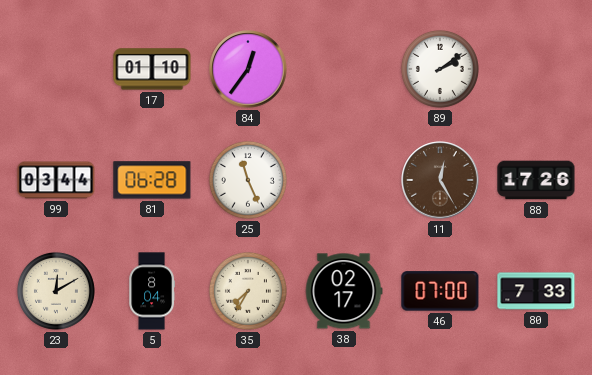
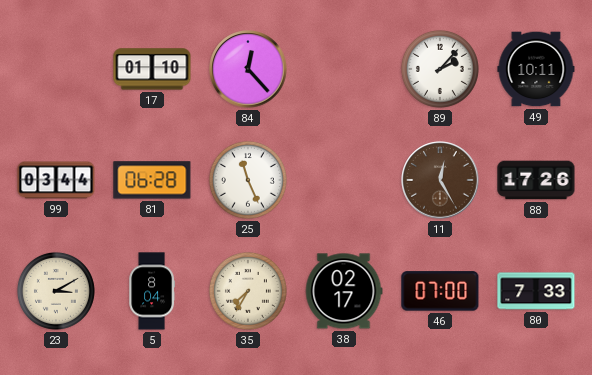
84: 12:36 -> 12:23 (248, 69)
89: 2:09 -> 2:07 (440, 69)
49: none -> 10:11 (536, 69)
23: 12:10 -> 3:10 (56, 291)
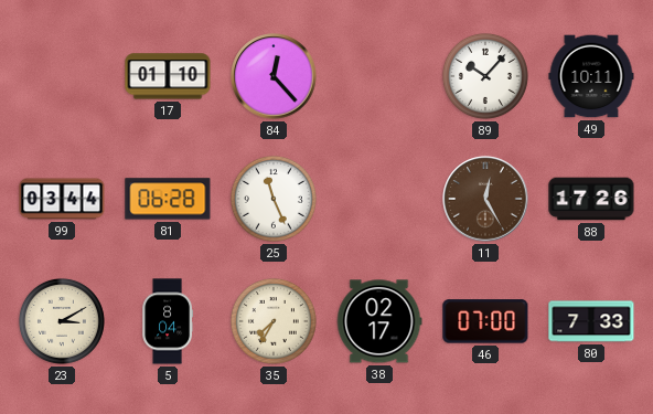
89: 2:07 -> 10:07 (485, 76)
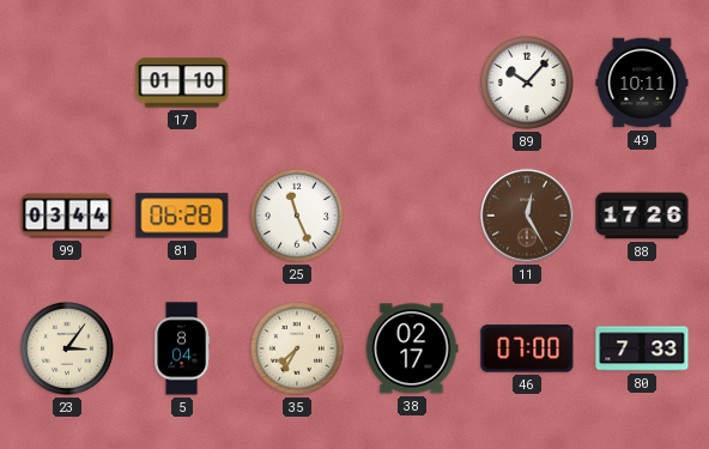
84: 12:23 -> none (274, 76)
23: 3:10 -> 3:06 (67, 348)
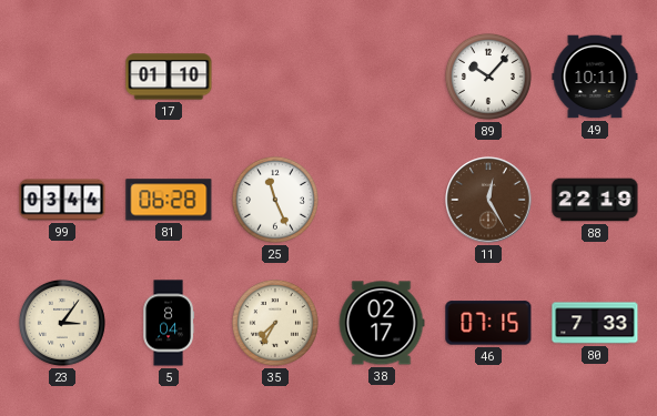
88: 17:26 -> 22:19 (595, 200)
46: 07:00 -> 07:15 (488, 323)
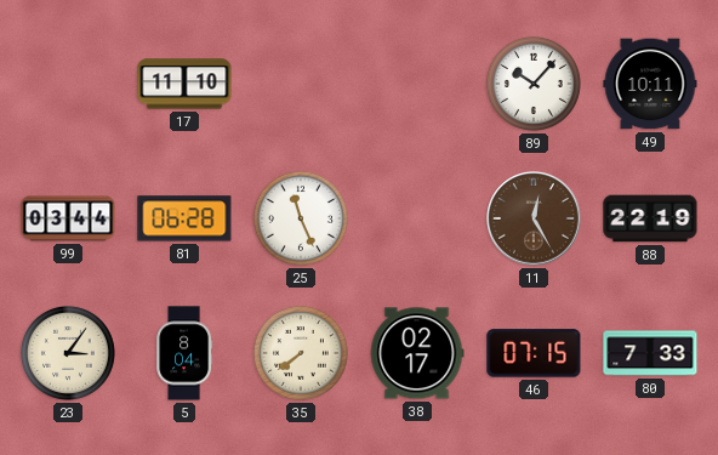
17: 01:10 -> 11:10 (184, 84)
35: 7:35 -> 7:39 (301, 353)
